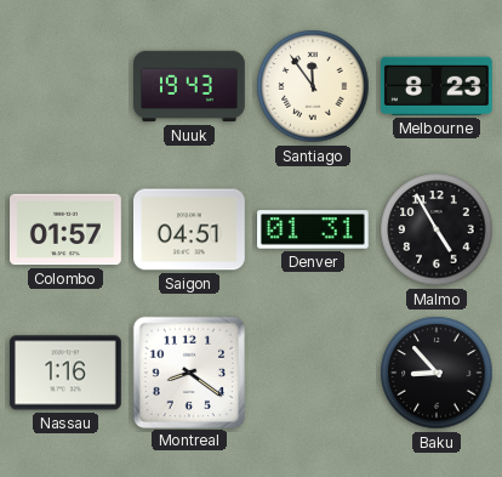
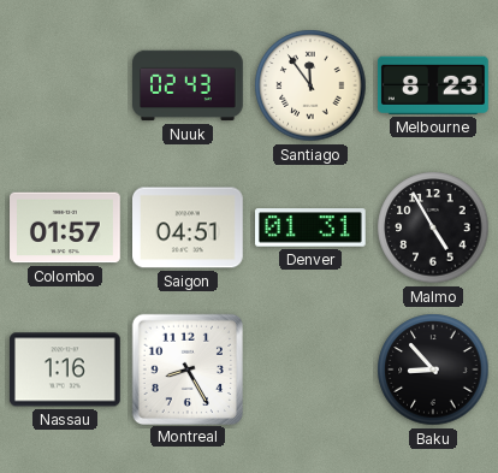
Nuuk: 19:43 -> 02:43 (188, 85)
Montreal: 8:21 -> 8:25 (186, 368)
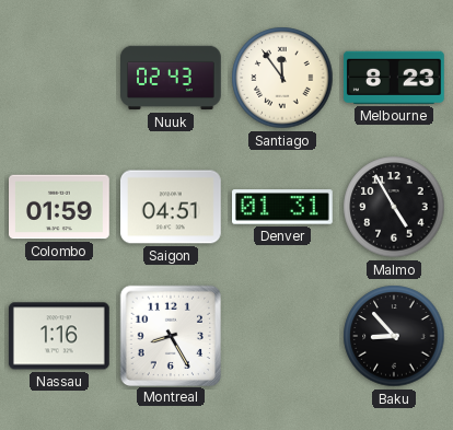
Colombo: 01:57 -> 01:59 (60, 207)
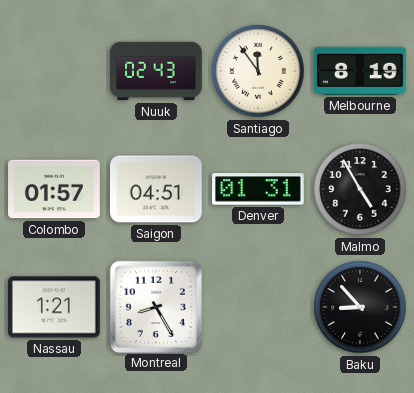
Melbourne: 8:23 -> 8:19 (360, 71)
Colombo: 01:59 -> 01:57 (55, 189)
Nassau: 1:16 -> 1:21 (54, 307)
